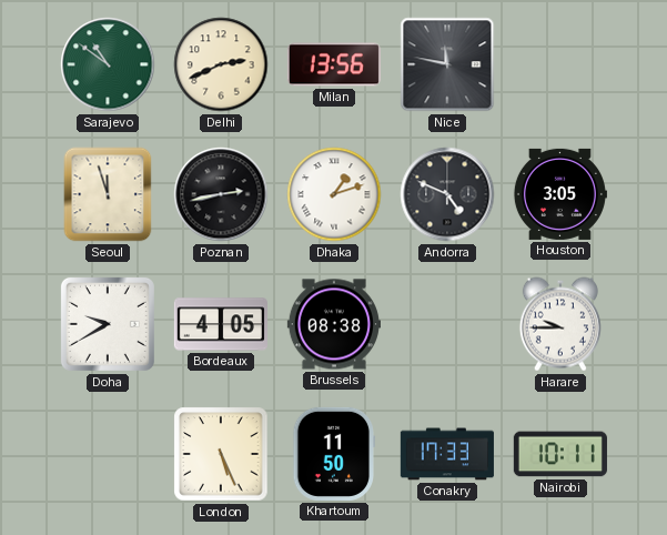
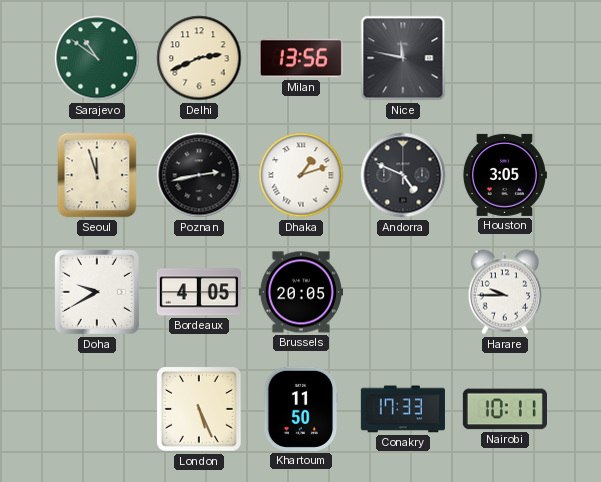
Brussels: 08:38 -> 20:05 (301, 292)
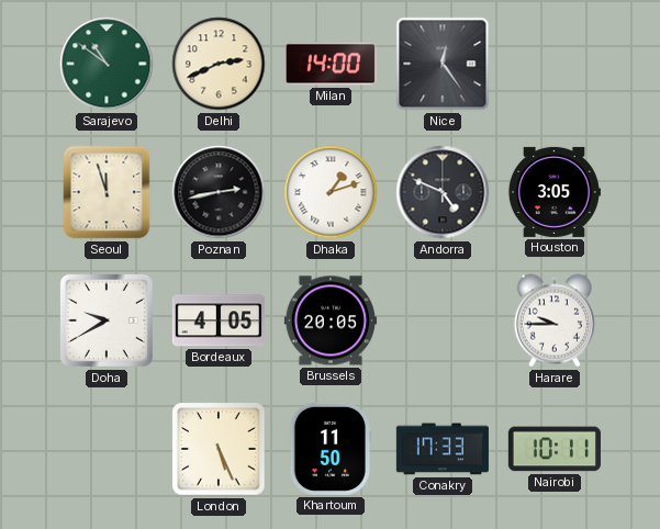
Milan: 13:56 -> 14:00 (331, 64)
Nice: 11:47 -> 12:24 (443, 64)
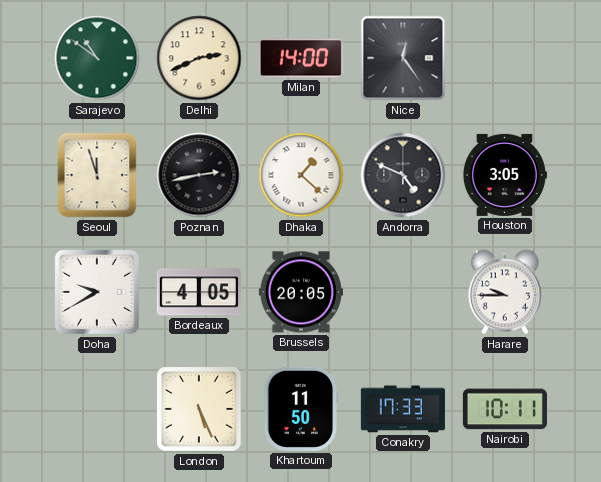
Dhaka: 1:12 -> 1:22 (301, 175)
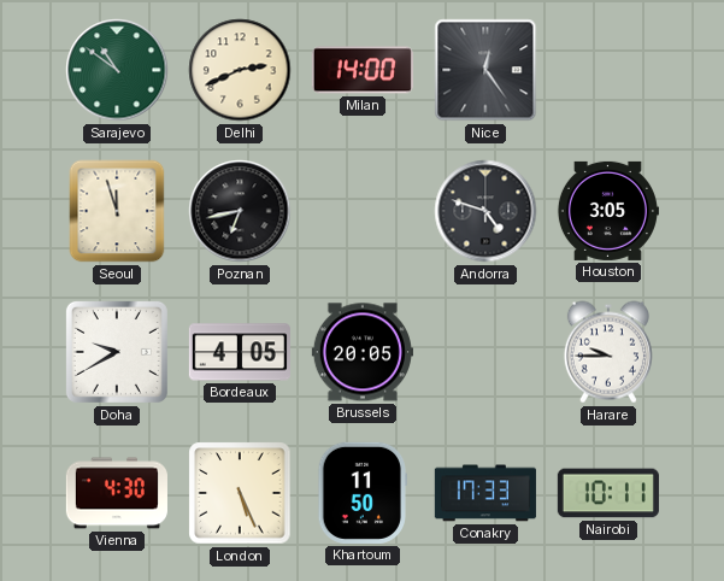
Poznan: 2:43 -> 6:43 (240, 211)
Dhaka: 1:22 -> none (301, 175)
Andorra: 4:49 -> 4:48 (485, 211)
Vienna: none -> 4:30 (117, 493)
